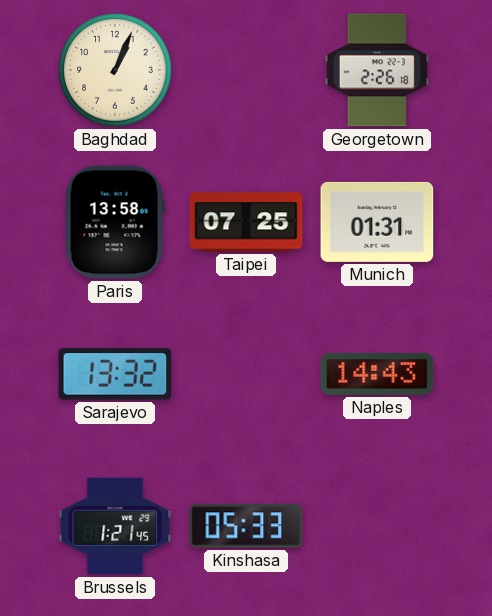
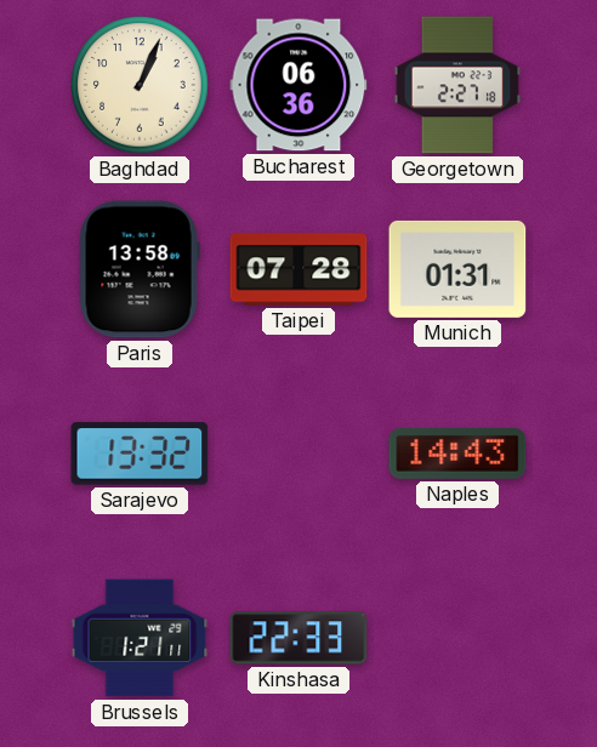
Bucharest: none -> 06:36 (298, 85)
Georgetown: 2:26 -> 2:27 (457, 85)
Taipei: 07:25 -> 07:28 (298, 269)
Brussels: 1:21:45 -> 1:21:11 (140, 638)
Kinshasa: 05:33 -> 22:33 (298, 638)
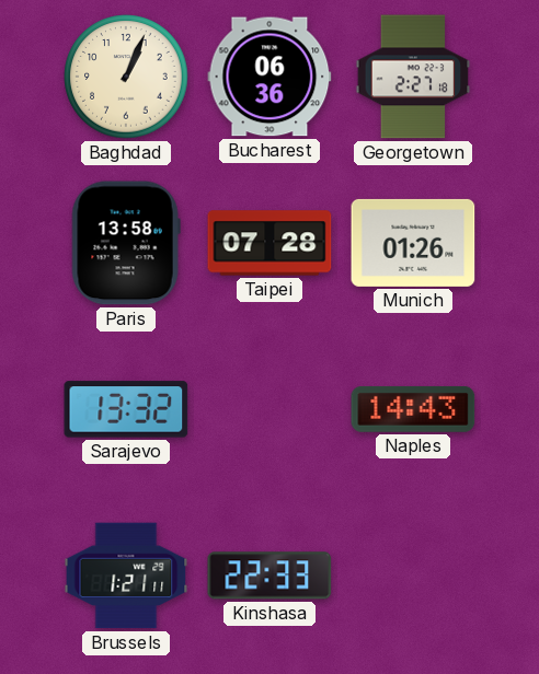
Munich: 01:31 -> 01:26 (413, 243)
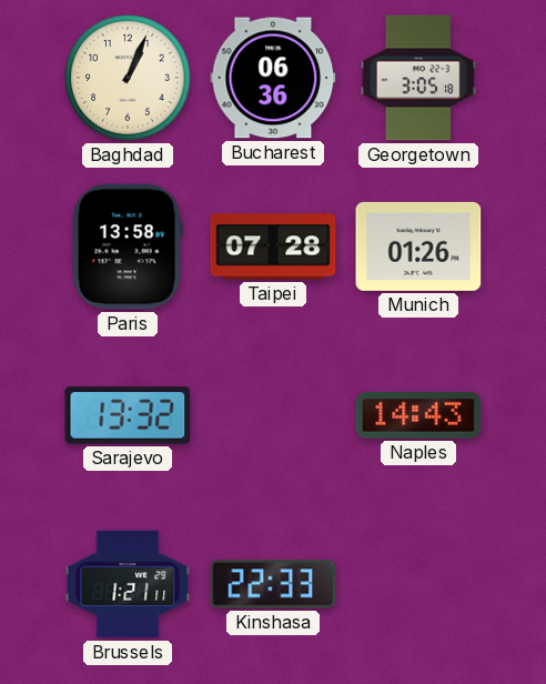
Georgetown: 2:27 -> 3:05 (418, 78)
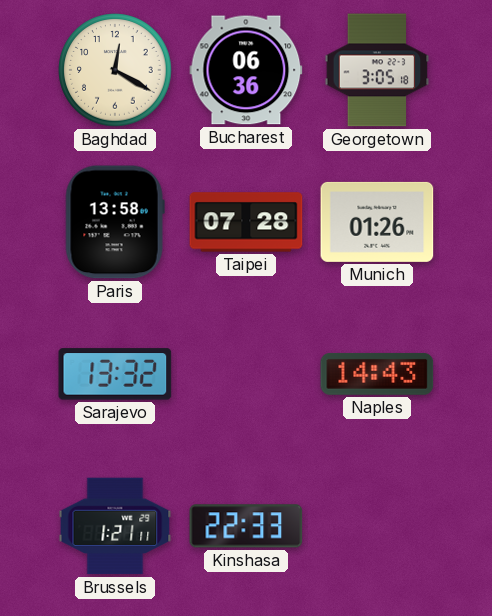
Baghdad: 1:04 -> 12:20 (115, 70)
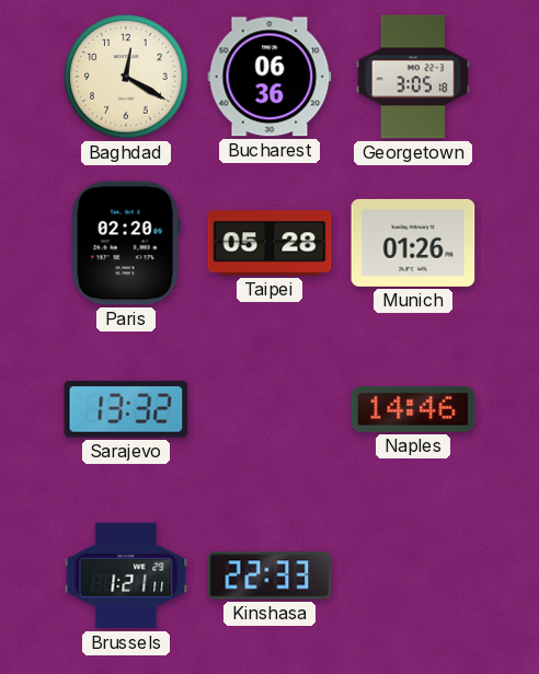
Paris: 13:58 -> 02:20 (126, 243)
Taipei: 07:28 -> 05:28 (269, 243)
Naples: 14:43 -> 14:46 (413, 409)
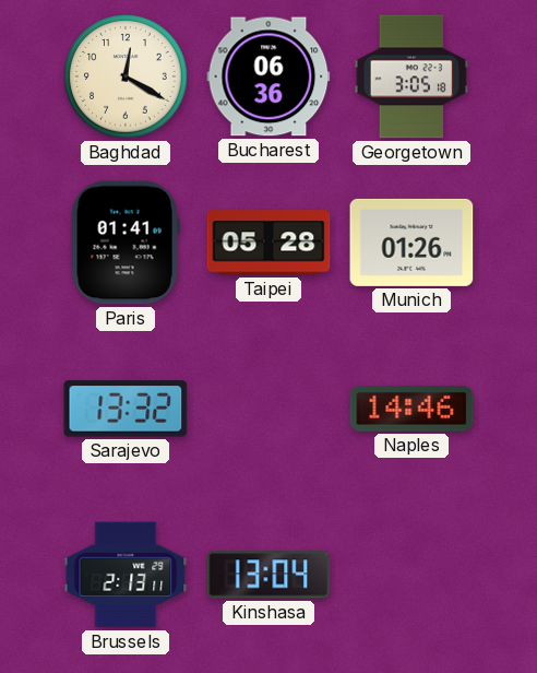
Paris: 02:20 -> 01:41 (126, 243)
Brussels: 1:21 -> 2:13 (126, 575)
Kinshasa: 22:33 -> 13:04 (268, 575)
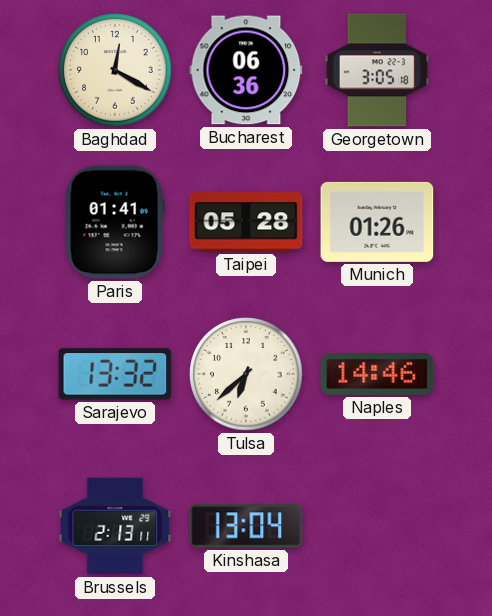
Tulsa: none -> 6:38 (246, 374)
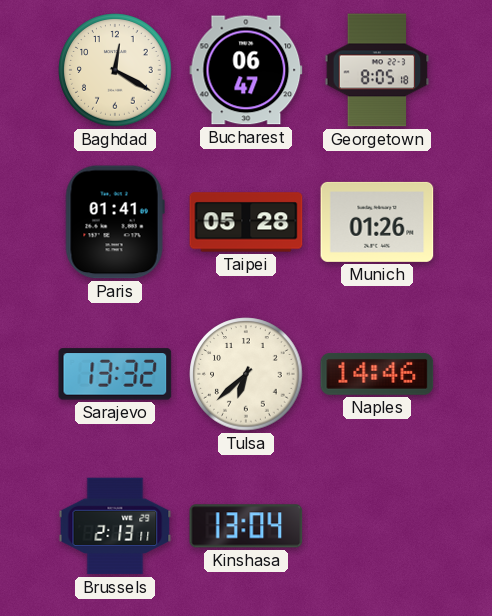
Bucharest: 06:36 -> 06:47 (246, 70)
Georgetown: 3:05 -> 8:05 (377, 70)
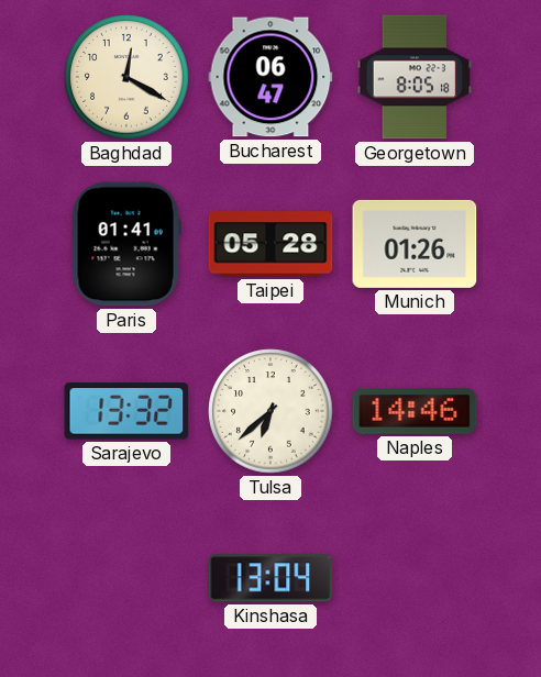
Brussels: 2:13 -> none (115, 526)
